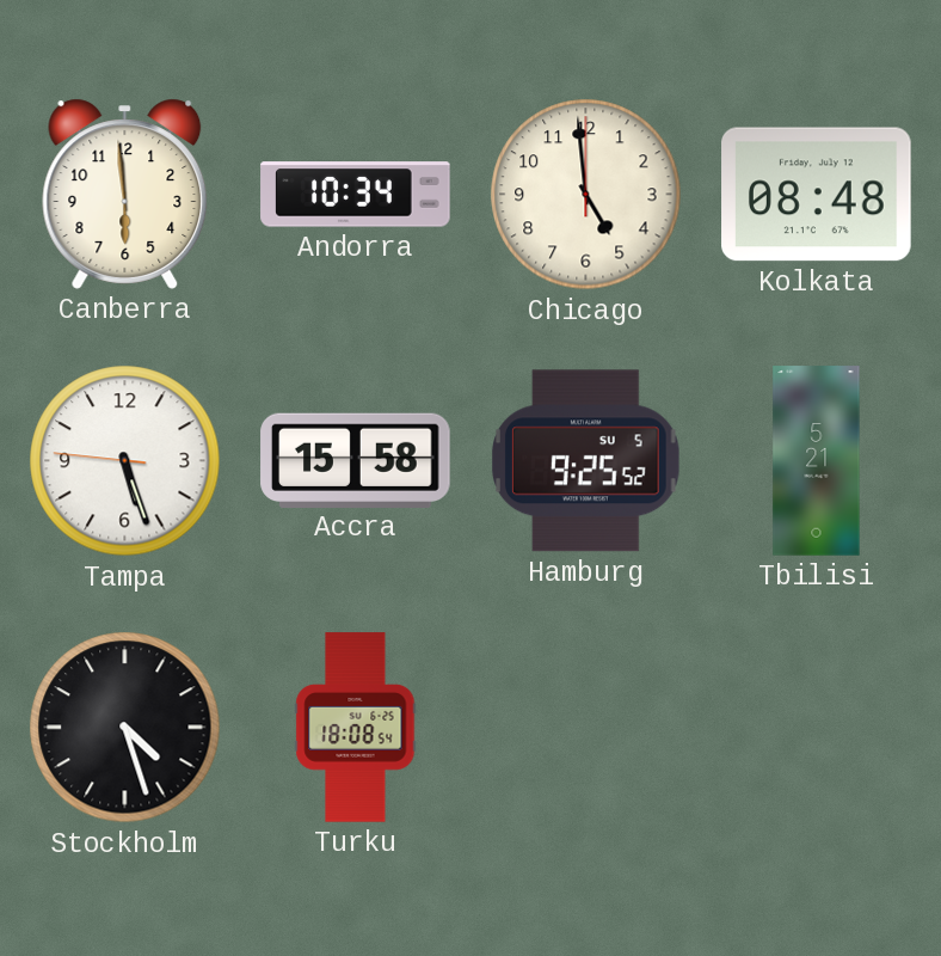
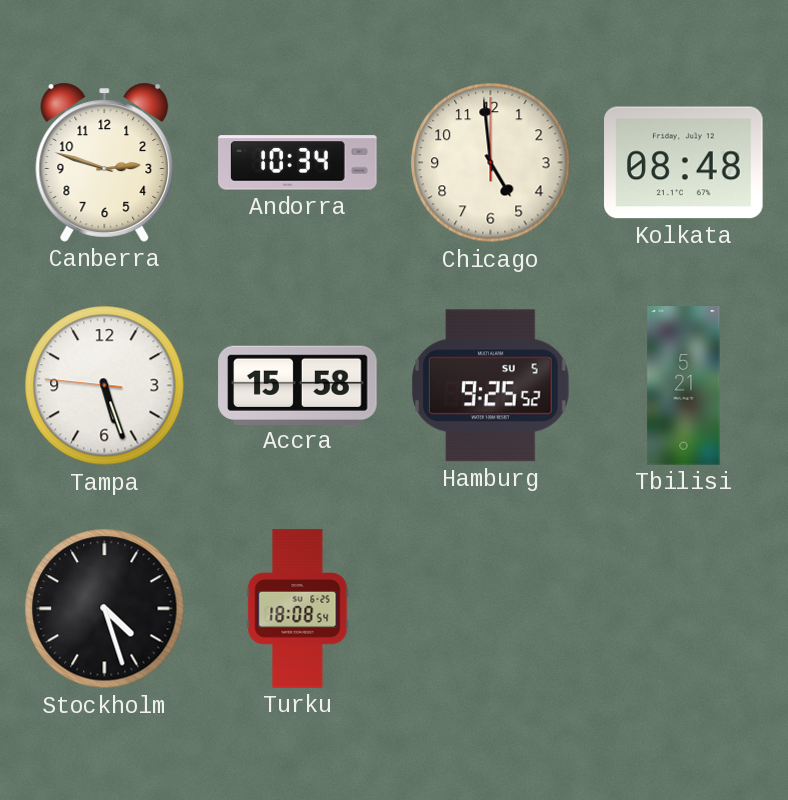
Canberra: 5:59 -> 2:48 (105, 162)
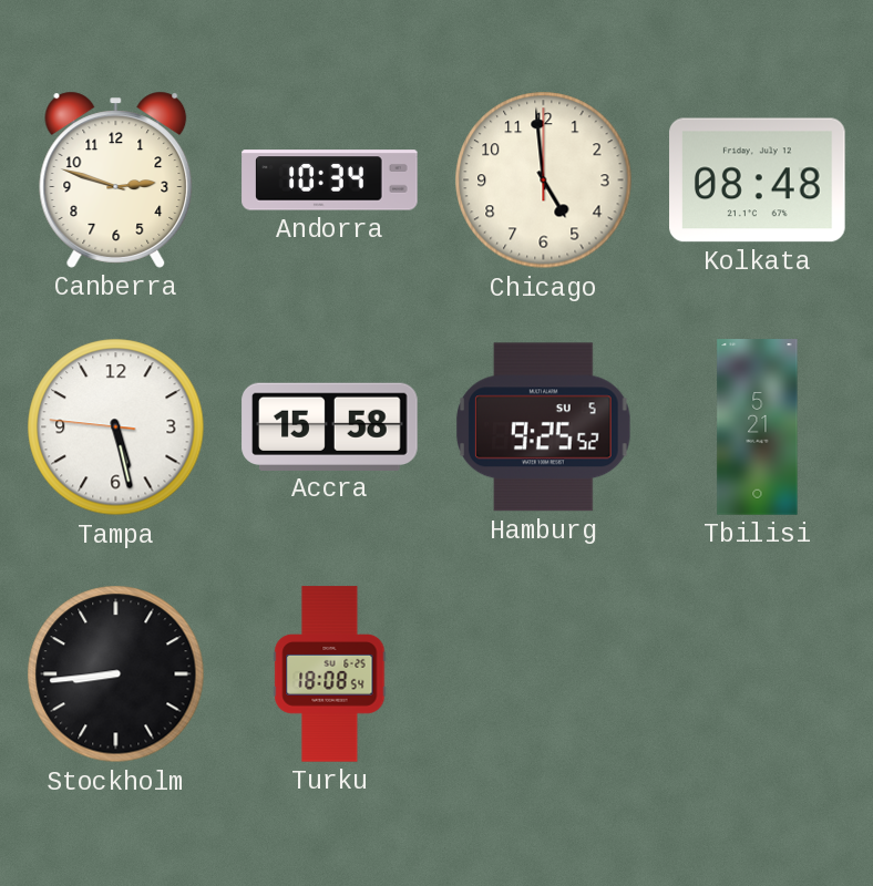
Tampa: 5:26 -> 5:27 (116, 427)
Stockholm: 4:27 -> 8:44 (116, 674)
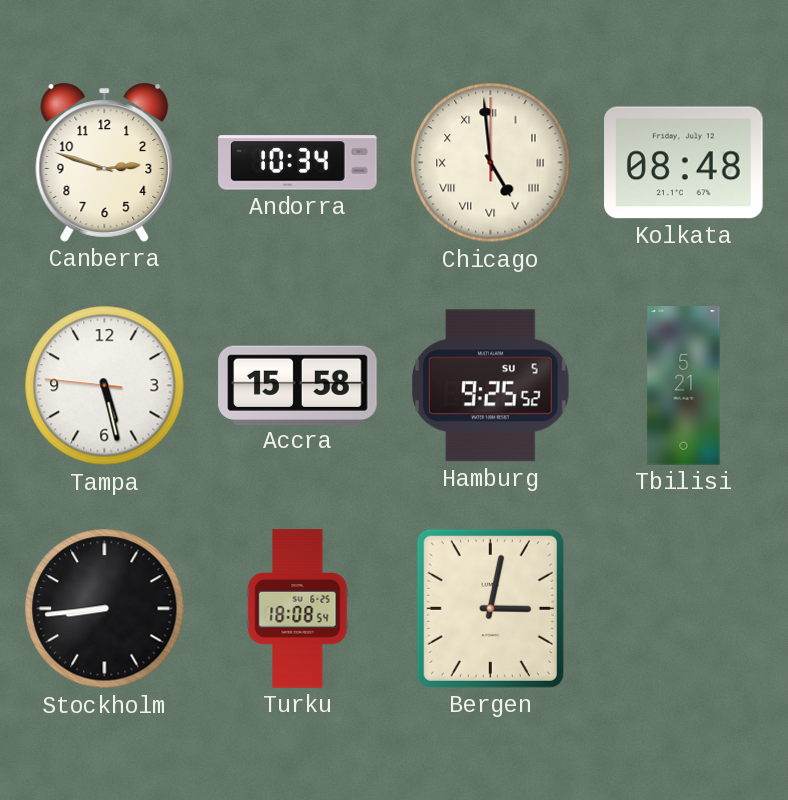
Chicago numerals: Arabic -> Roman (491, 163)
Bergen: none -> 3:02 (490, 608)
